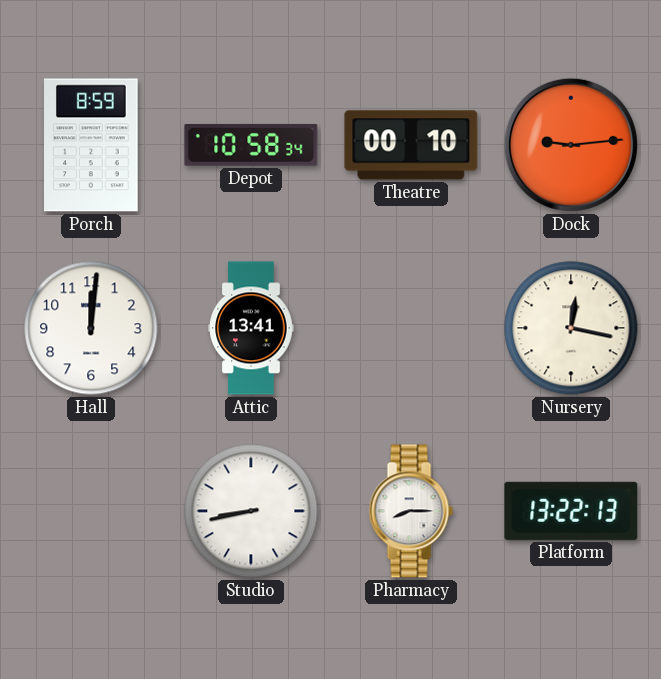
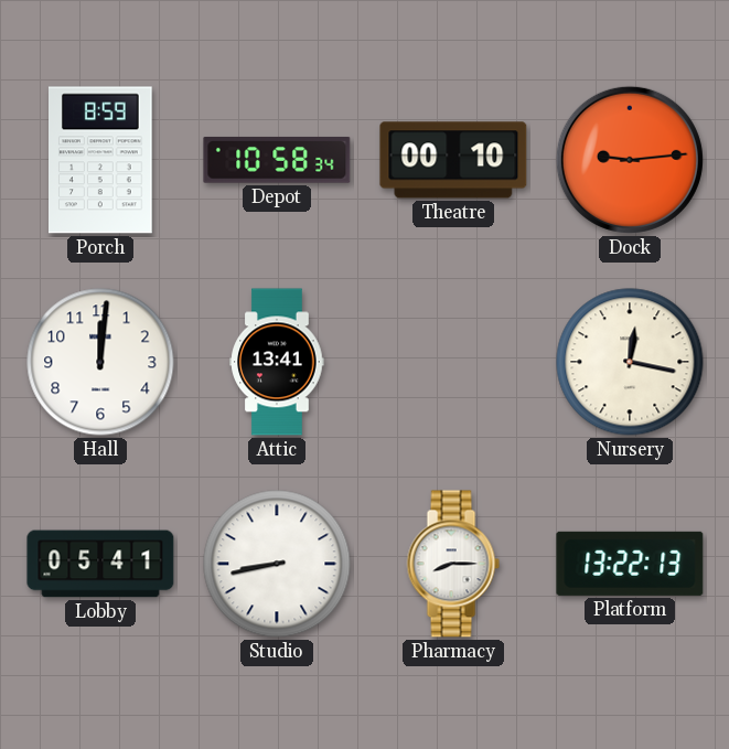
Lobby: none -> 05:41 (100, 564)
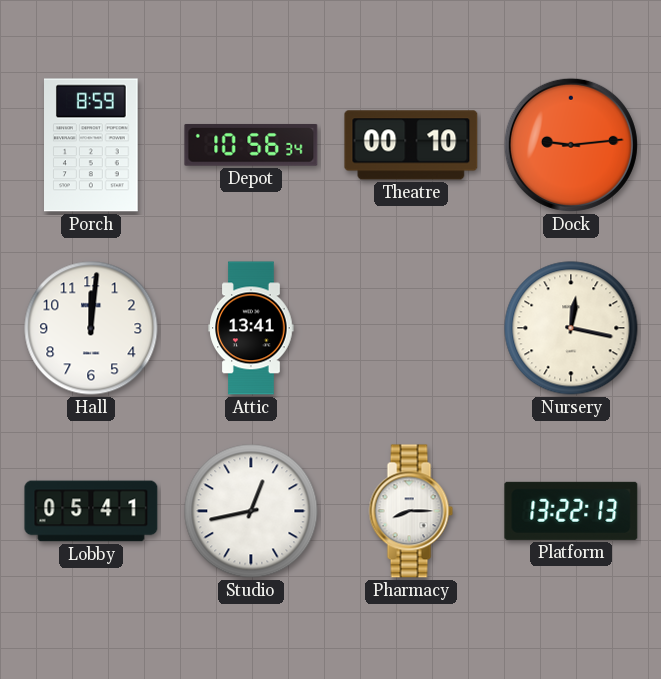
Depot: 10:58 -> 10:56 (251, 145)
Studio: 8:43 -> 12:43 (251, 511)
